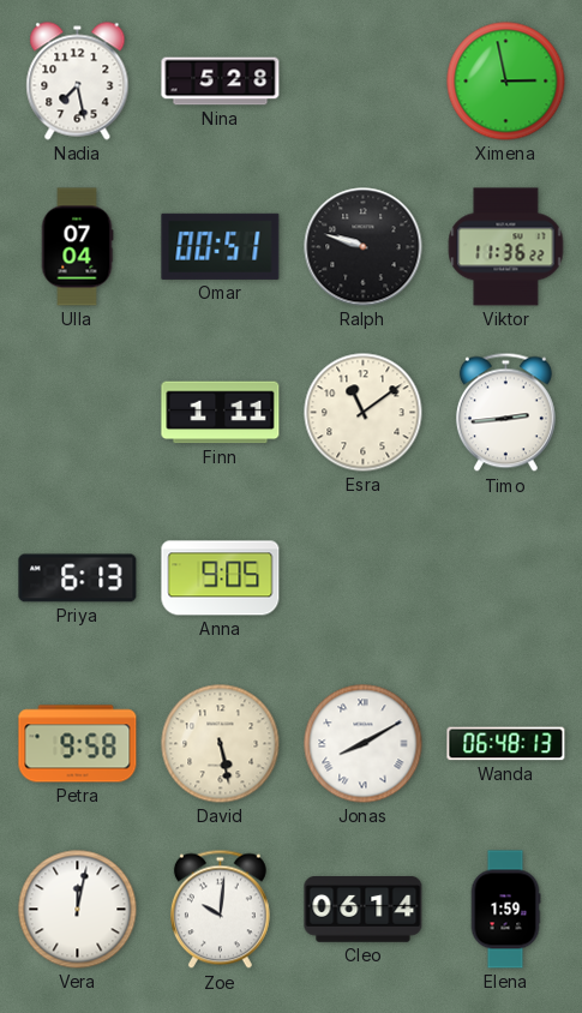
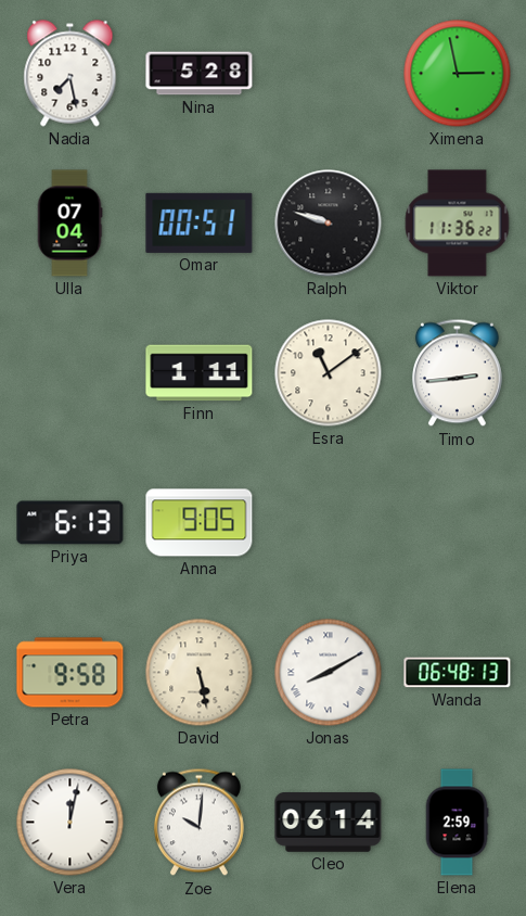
Elena: 1:59 -> 2:59 (457, 823)
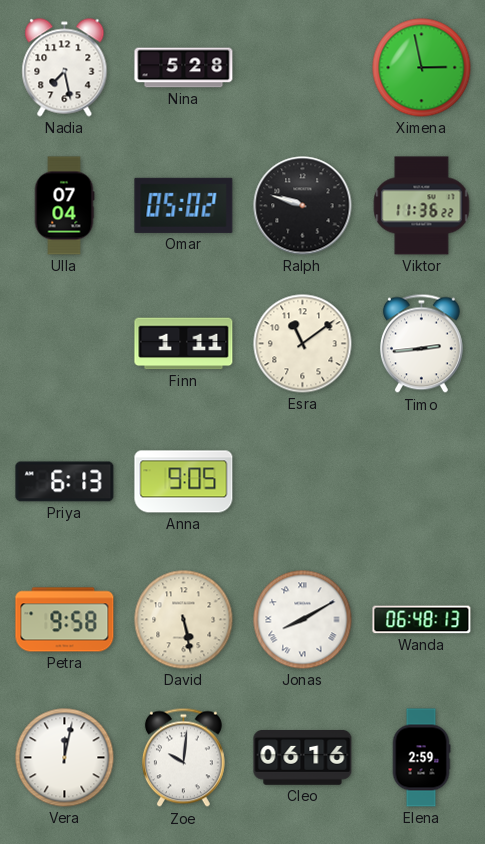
Omar: 00:51 -> 05:02 (184, 205)
Cleo: 06:14 -> 06:16 (303, 758)
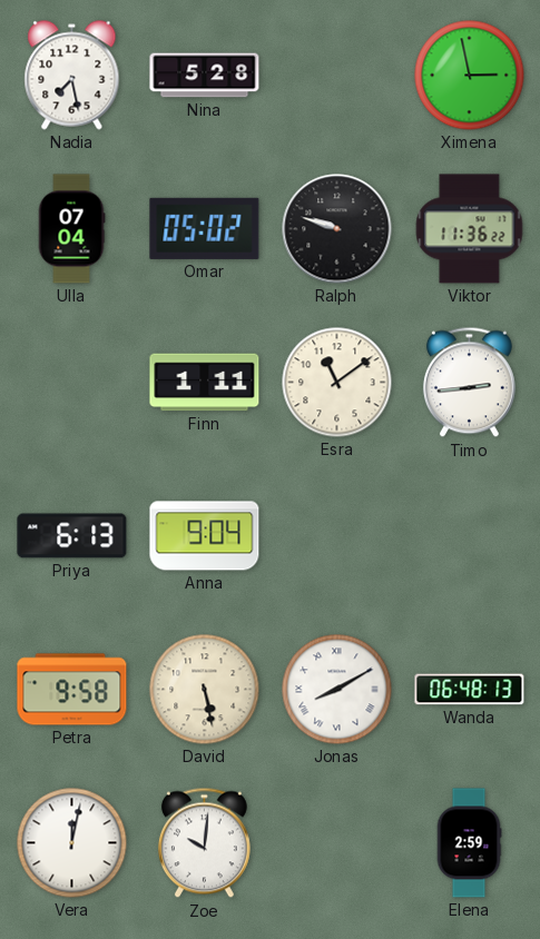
Anna: 9:05 -> 9:04 (205, 536)
Cleo: 06:16 -> none (303, 758)
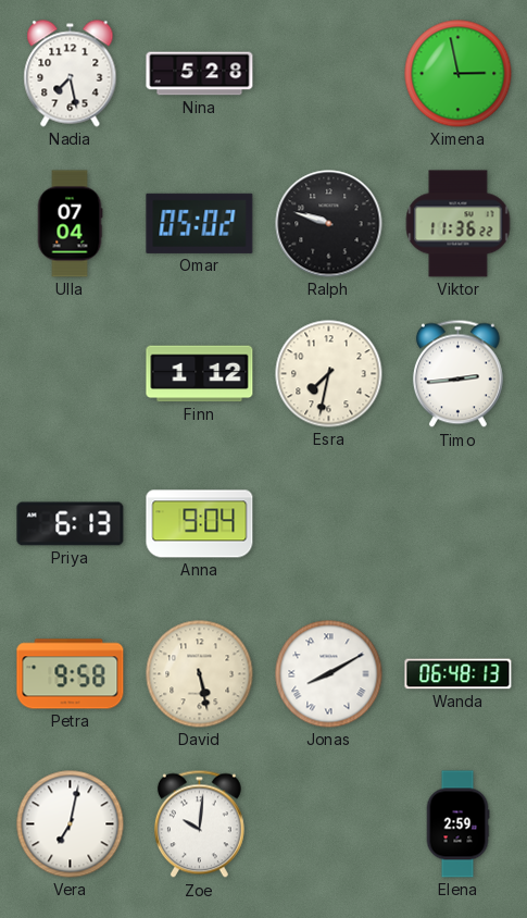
Finn: 1:11 -> 1:12 (200, 374)
Esra: 11:09 -> 7:32 (329, 374)
Vera: 12:02 -> 7:02 (71, 824)
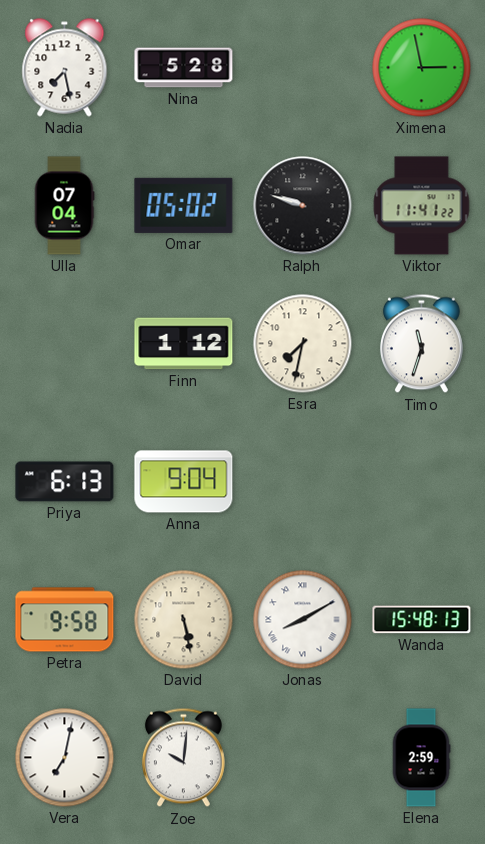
Viktor: 11:36 -> 11:41 (422, 206)
Timo: 2:44 -> 11:33 (421, 344)
Wanda: 06:48 -> 15:48 (422, 620)
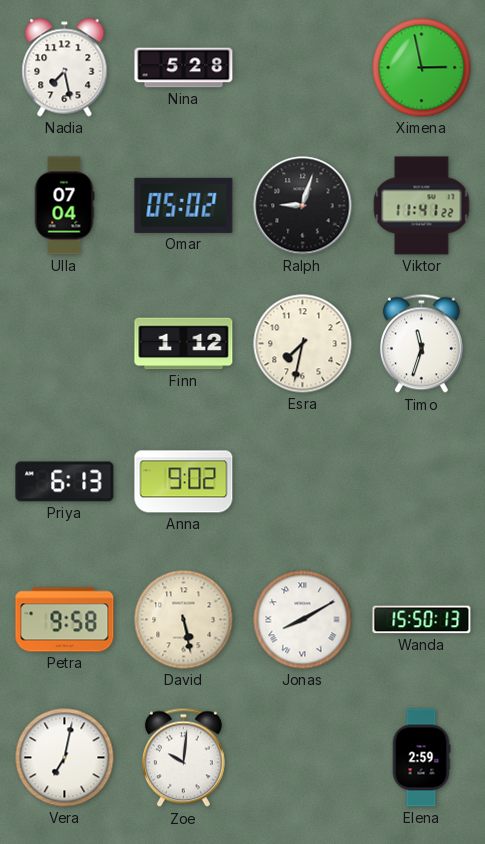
Ralph: 9:48 -> 9:03 (303, 206)
Anna: 9:04 -> 9:02 (184, 482)
Wanda: 15:48 -> 15:50 (422, 620)
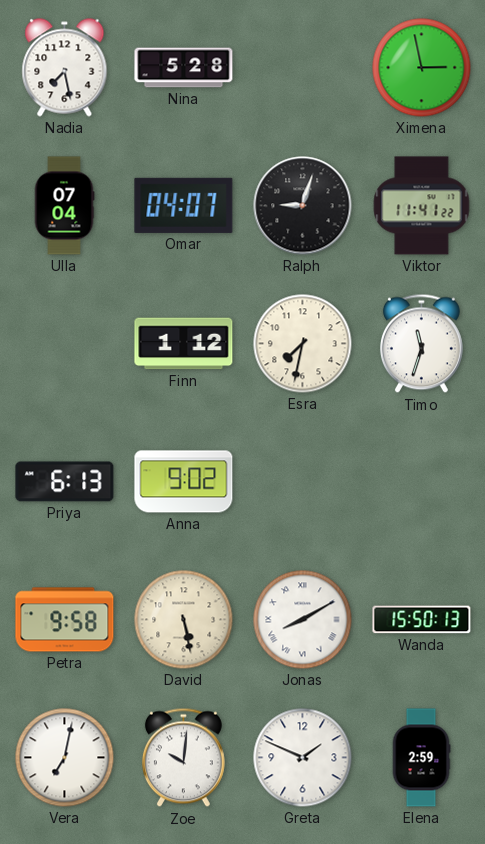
Omar: 05:02 -> 04:07 (184, 205)
Greta: none -> 1:49 (303, 758)
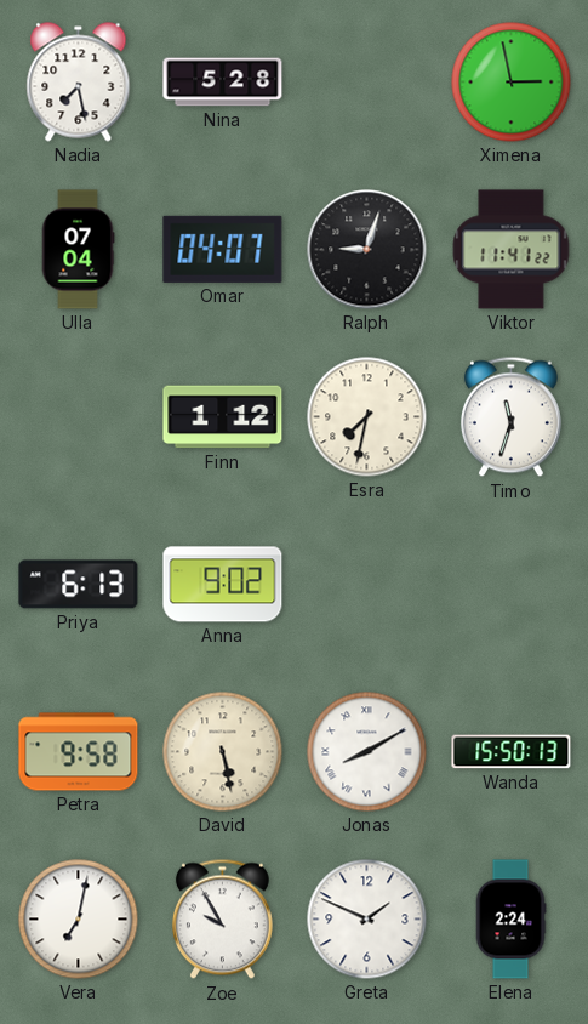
Zoe: 10:01 -> 9:55 (222, 920)
Elena: 2:59 -> 2:24 (510, 920)
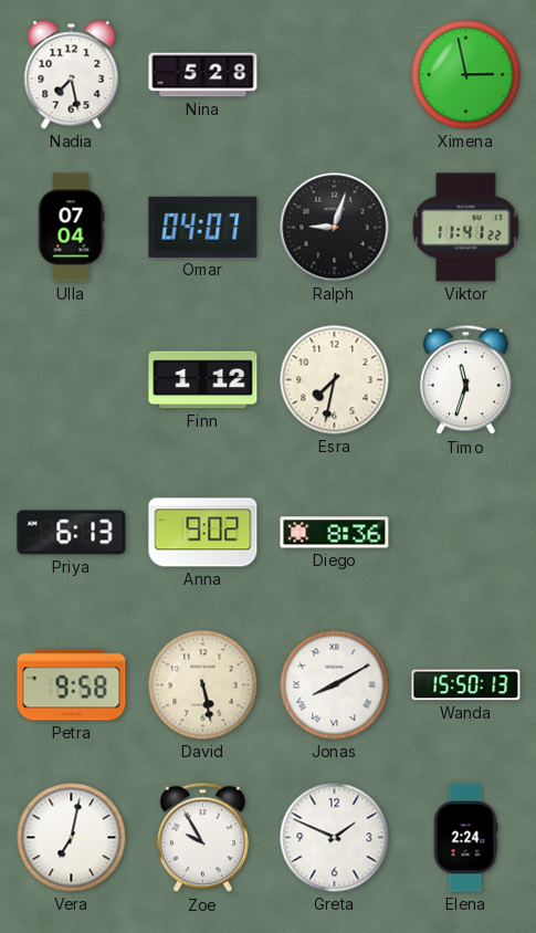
Diego: none -> 8:36 (335, 533)
